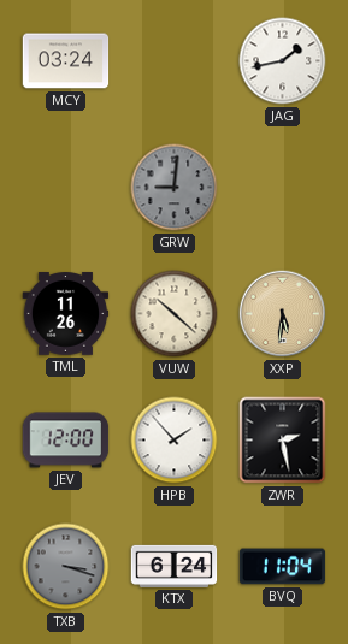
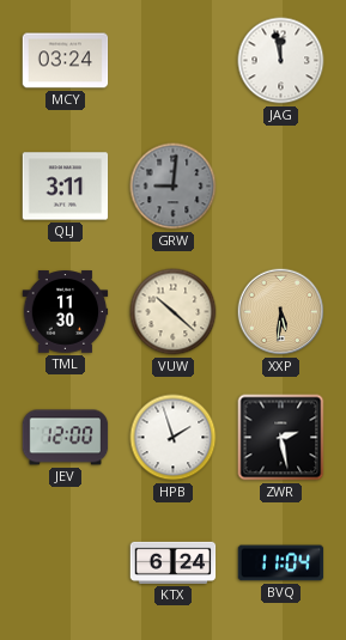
JAG: 1:43 -> 11:58 (281, 61)
QLJ: none -> 3:11 (66, 187)
TML: 11:26 -> 11:30 (66, 312)
HPB: 1:53 -> 1:57 (174, 438)
TXB: 3:18 -> none (66, 567)
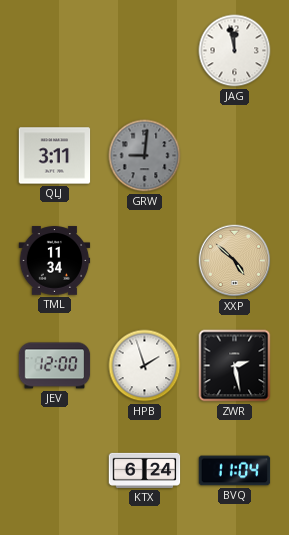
MCY: 03:24 -> none (66, 61)
TML: 11:30 -> 11:34 (55, 261)
VUW: 10:22 -> none (174, 312)
XXP: 5:31 -> 4:52 (235, 261)
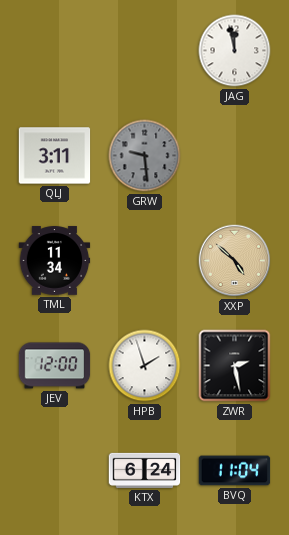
GRW: 9:01 -> 9:29 (145, 156)
